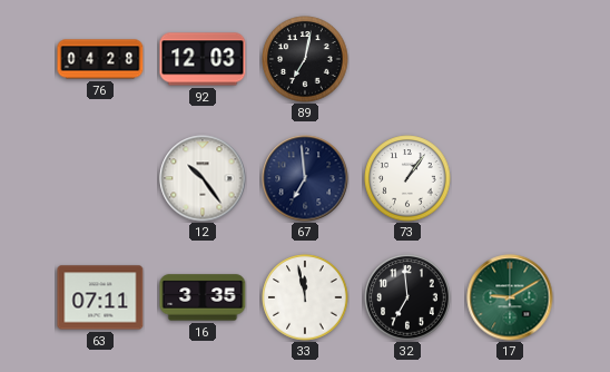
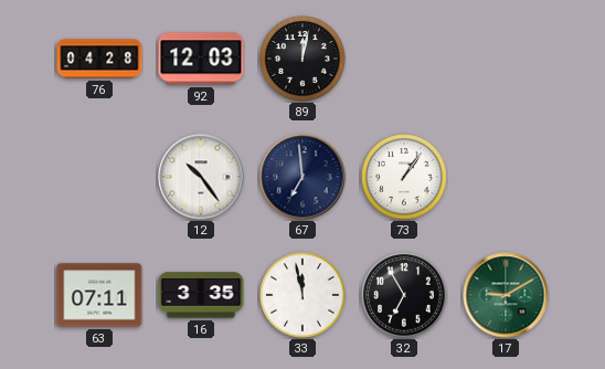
89: 7:02 -> 12:02 (302, 59)
32: 6:59 -> 6:55 (404, 295)
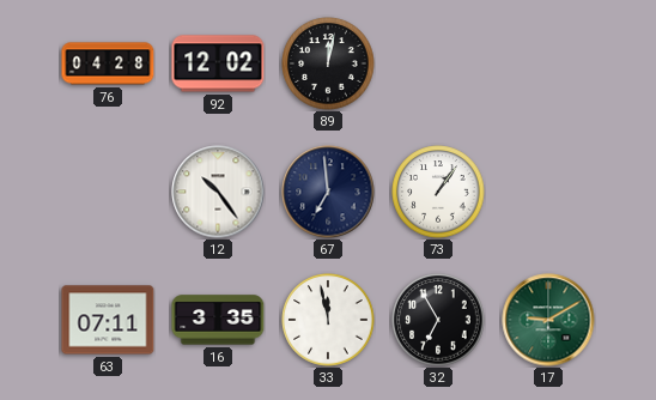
92: 12:03 -> 12:02 (218, 63)
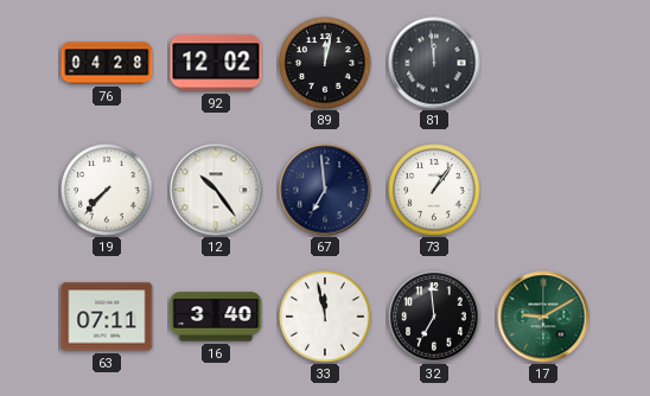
81: none -> 11:59 (434, 63)
19: none -> 7:37 (107, 190)
16: 3:35 -> 3:40 (216, 317)
32: 6:55 -> 6:59 (434, 317)
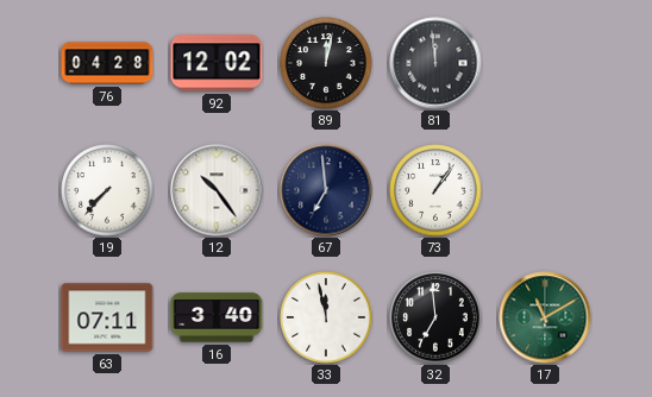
17: 9:10 -> 11:10 (545, 317)
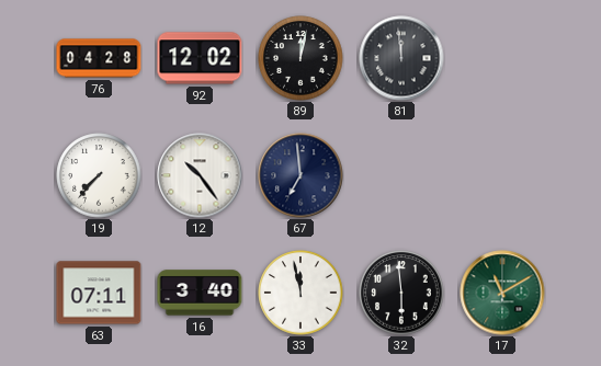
73: 1:06 -> none (435, 190)
32: 6:59 -> 5:59 (401, 293)
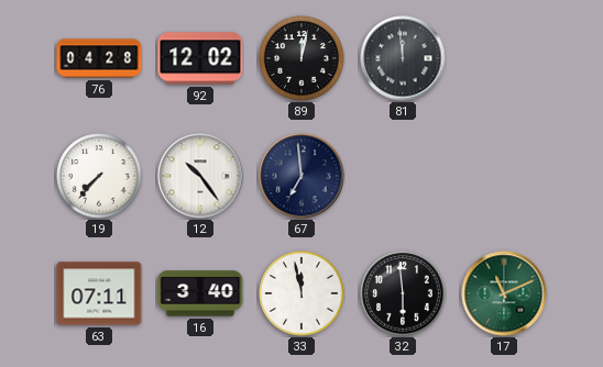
17: 11:10 -> 11:11 (504, 293)
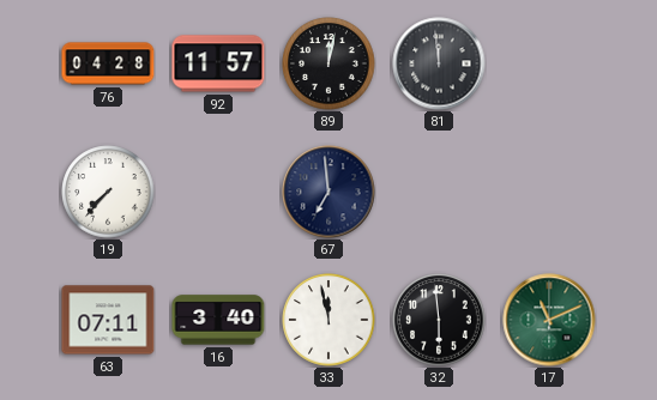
92: 12:02 -> 11:57 (218, 63)
12: 10:24 -> none (200, 176)
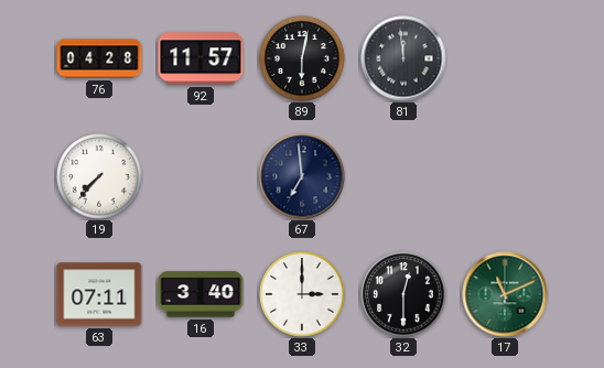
89: 12:02 -> 6:02 (302, 58)
33: 11:58 -> 3:00 (302, 294)
32: 5:59 -> 12:30 (403, 294)
